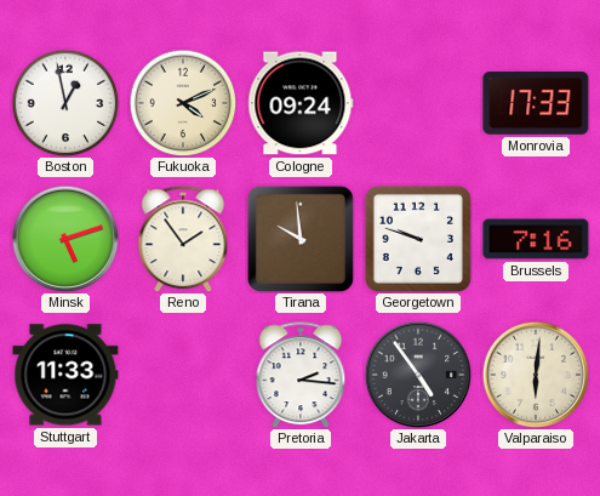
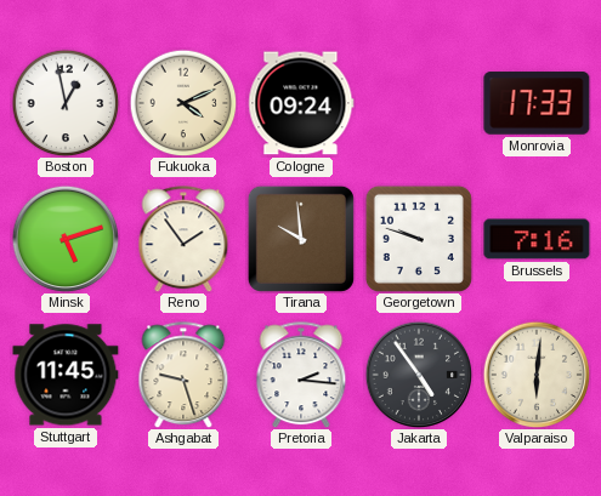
Stuttgart: 11:33 -> 11:45 (66, 375)
Ashgabat: none -> 9:27 (183, 375)
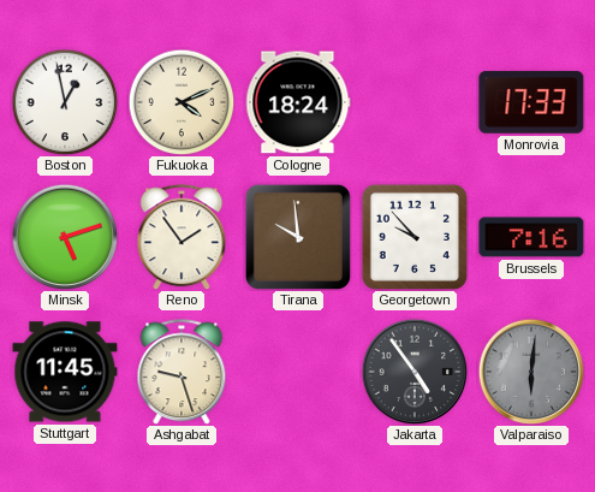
Cologne: 09:24 -> 18:24 (298, 102)
Georgetown: 9:48 -> 9:53 (415, 237)
Pretoria: 2:16 -> none (301, 375)
Valparaiso dial: cream -> grey (531, 372)
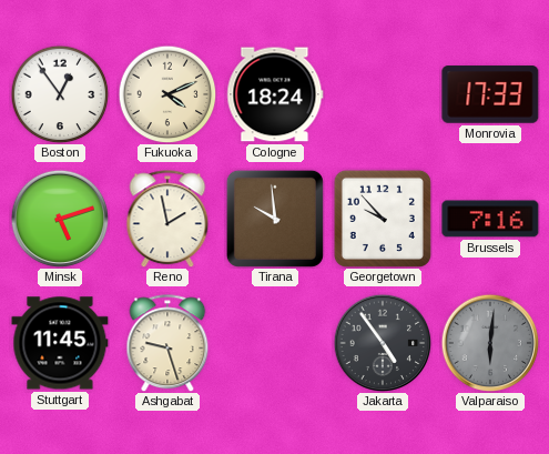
Boston: 12:58 -> 12:54 (60, 94)
Reno: 1:54 -> 1:58 (167, 219)
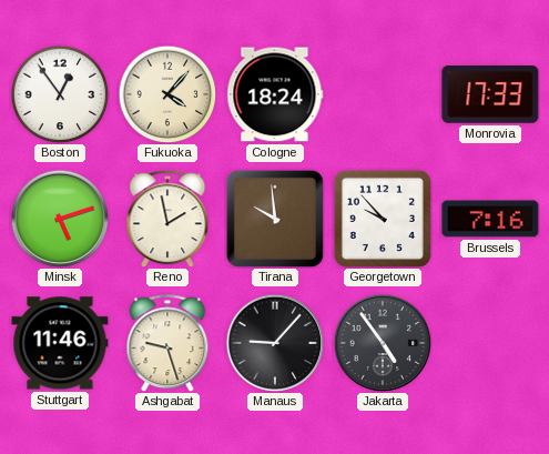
Fukuoka: 4:11 -> 4:07 (167, 94)
Stuttgart: 11:45 -> 11:46 (60, 343)
Manaus: none -> 9:07 (275, 343)
Valparaiso: 6:01 -> none (490, 343)
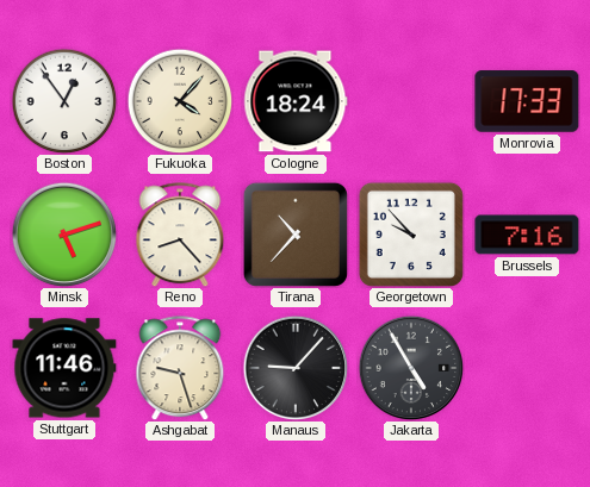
Reno: 1:58 -> 8:23 (180, 235)
Tirana: 9:59 -> 10:37 (296, 235)
Jakarta: 4:54 -> 4:55 (411, 368)
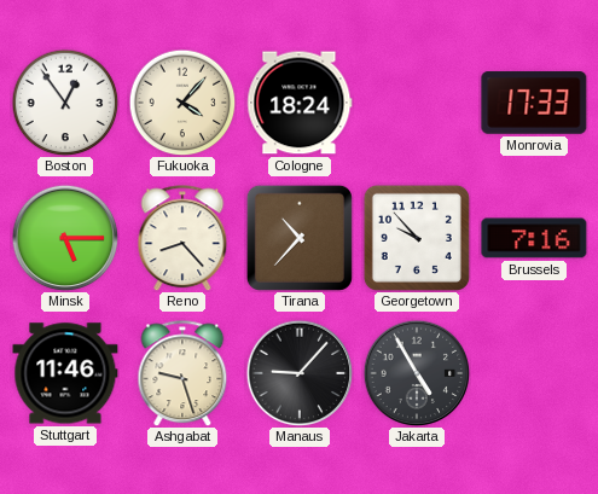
Minsk: 5:12 -> 5:15 (65, 238)
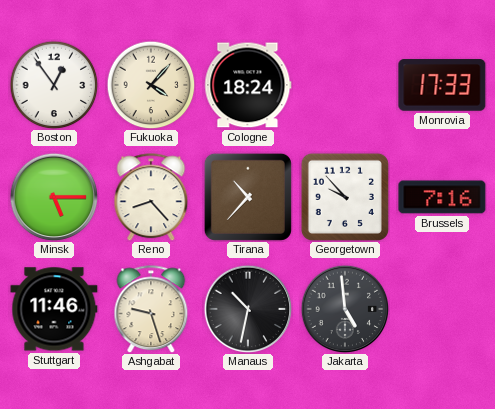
Manaus: 9:07 -> 10:32 (248, 309)
Jakarta: 4:55 -> 4:59 (345, 309)
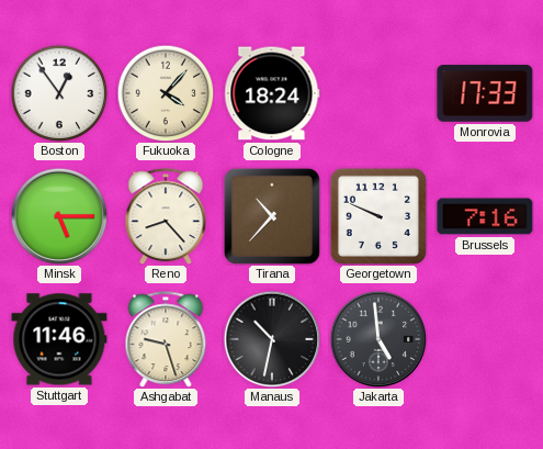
Georgetown: 9:53 -> 9:49 (378, 216)
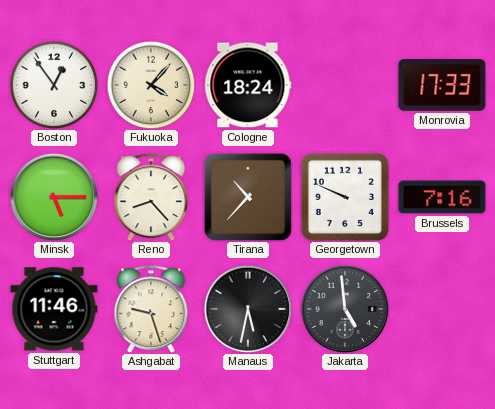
Manaus: 10:32 -> 5:32 (248, 309)
